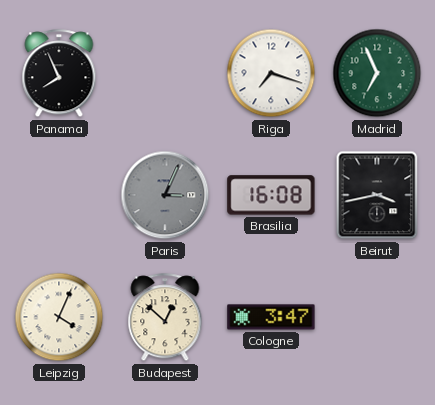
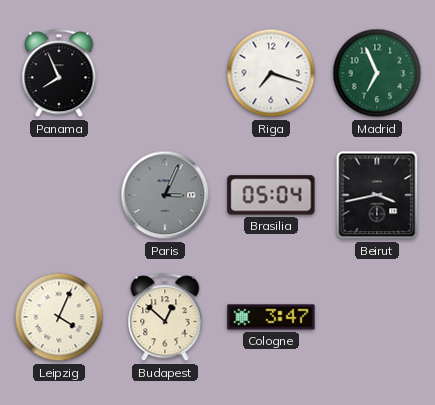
Brasilia: 16:08 -> 05:04 (271, 195)
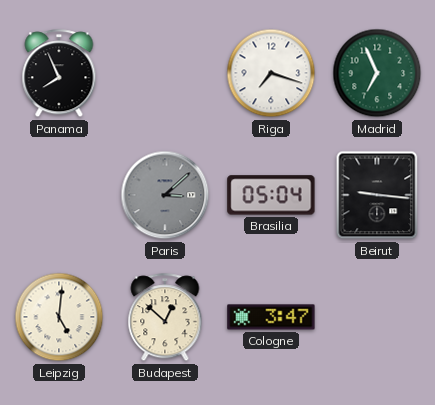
Paris: 3:04 -> 3:08 (165, 195)
Beirut: 3:43 -> 9:16 (377, 195)
Leipzig: 4:04 -> 5:01 (59, 317)
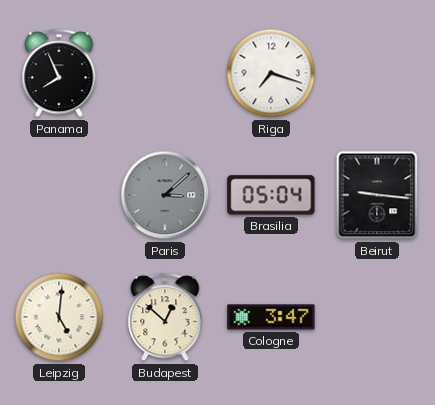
Madrid: 6:56 -> none (377, 73)
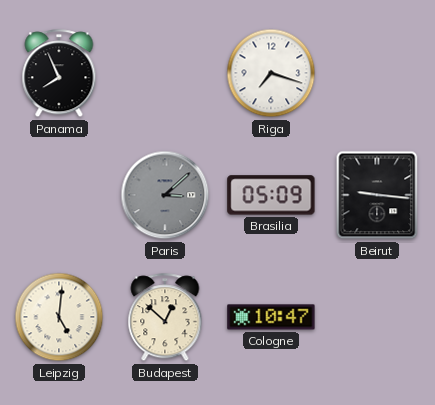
Brasilia: 05:04 -> 05:09 (271, 195)
Cologne: 3:47 -> 10:47 (271, 317)
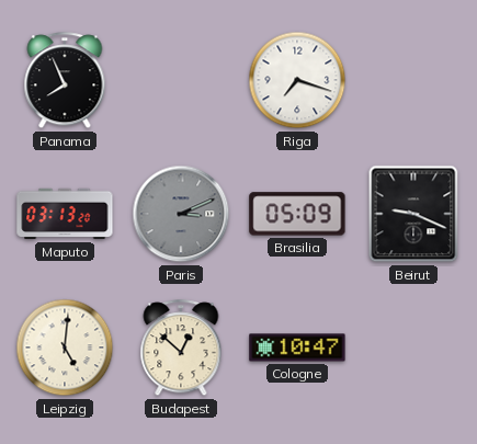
Maputo: none -> 03:13 (65, 214)
Paris: 3:08 -> 3:11 (181, 214)
Beirut: 9:16 -> 9:19 (413, 214)
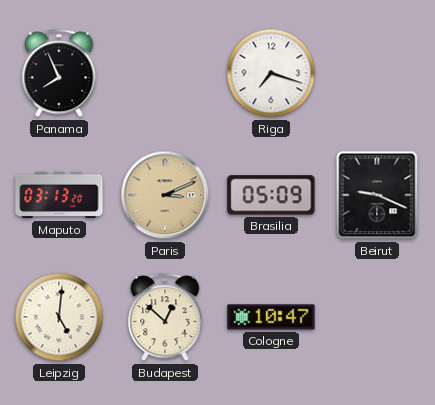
Paris dial: grey -> champagne (165, 195)
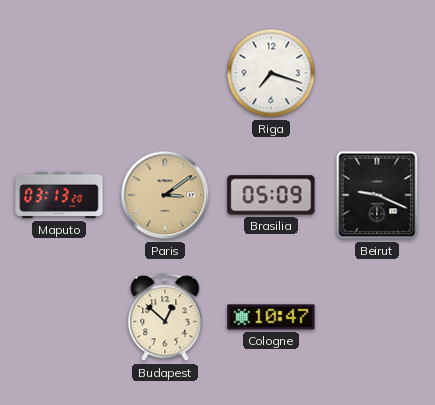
Panama: 7:56 -> none (59, 74)
Paris: 3:11 -> 3:09 (165, 195)
Leipzig: 5:01 -> none (59, 317)
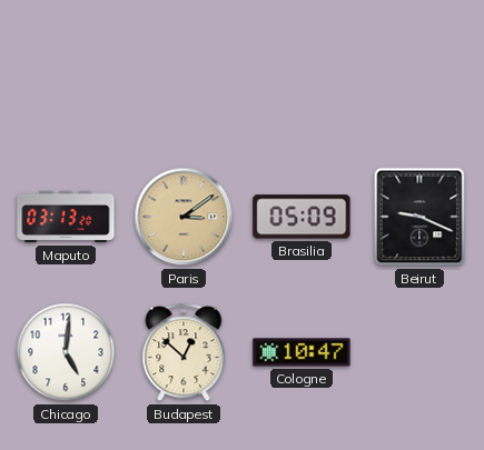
Riga: 7:18 -> none (271, 73)
Chicago: none -> 5:01 (66, 352)
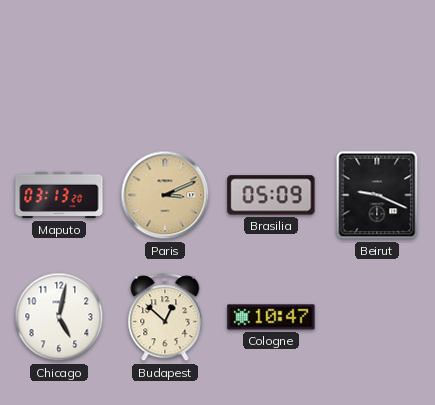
Paris: 3:09 -> 3:11 (165, 195)
Chicago: 5:01 -> 5:02 (59, 317)
